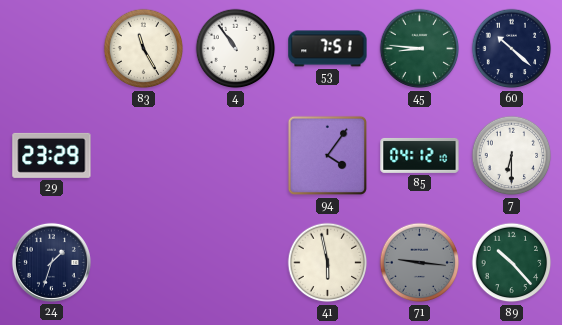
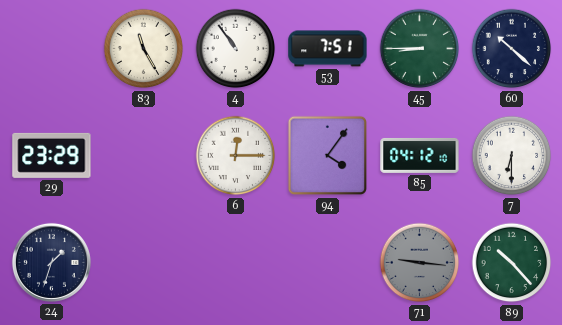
45: 8:46 -> 8:45 (420, 49)
6: none -> 12:15 (236, 156)
41: 5:58 -> none (328, 263)
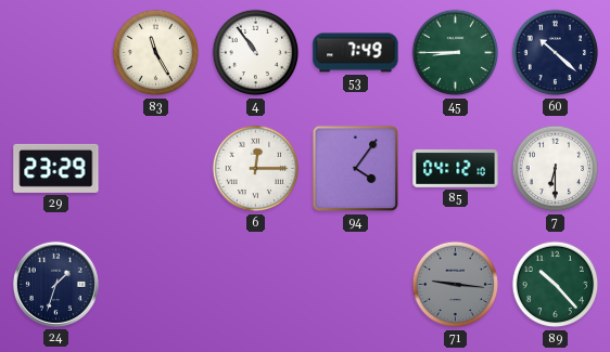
53: 7:51 -> 7:49 (356, 53)
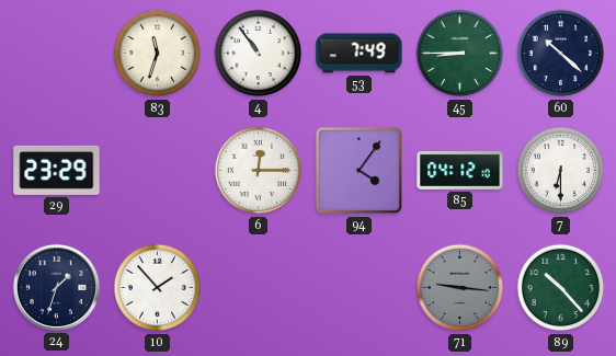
83: 11:25 -> 11:33 (158, 54)
10: none -> 1:53 (158, 288)
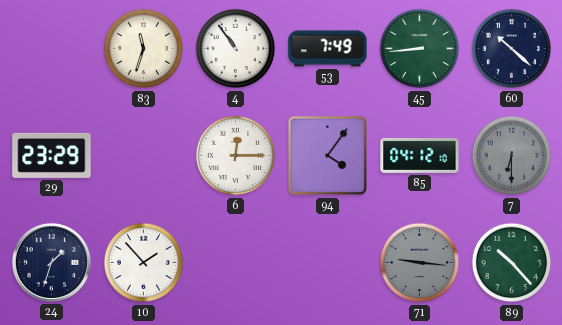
45: 8:45 -> 8:44 (420, 49)
7 dial: white -> grey (512, 156)
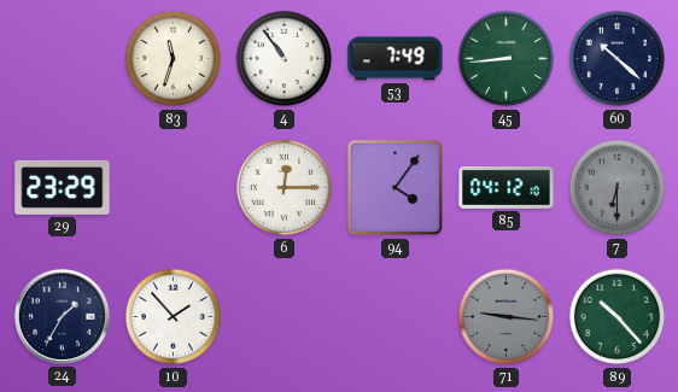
24: 1:33 -> 1:35 (62, 316)
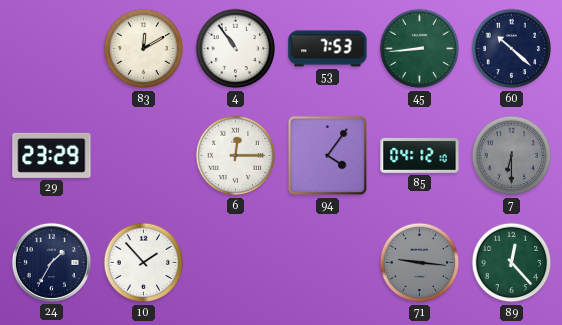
83: 11:33 -> 12:10 (144, 49)
53: 7:49 -> 7:53 (328, 49)
89: 10:23 -> 12:23 (512, 263)
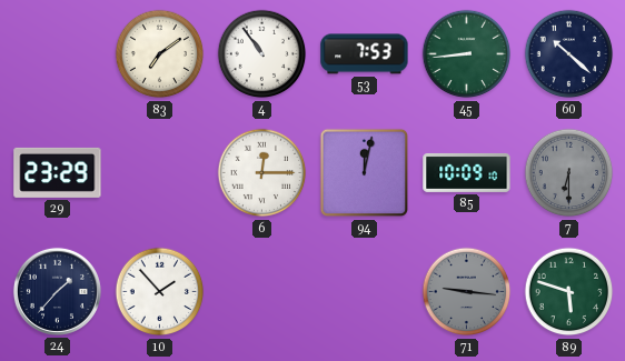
83: 12:10 -> 7:09 (160, 54)
94: 4:06 -> 12:02 (365, 173)
85: 04:12 -> 10:09 (467, 172)
24: 1:35 -> 1:37 (57, 291)
89: 12:23 -> 5:48 (569, 292)
